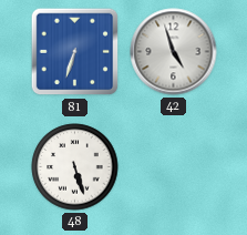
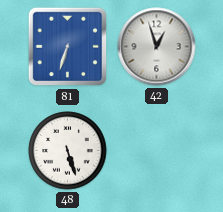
42: 4:57 -> 12:57 (157, 47)
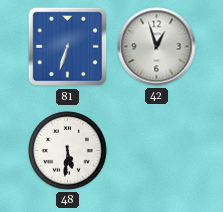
48: 5:27 -> 5:31 (68, 151)
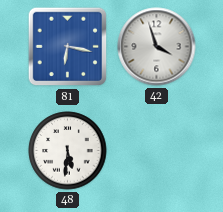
81: 6:33 -> 6:17 (68, 47)
42: 12:57 -> 3:57 (157, 47)
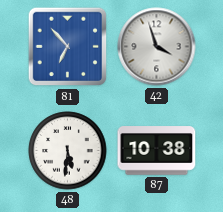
81: 6:17 -> 6:53 (68, 47)
87: none -> 10:38 (157, 151)
